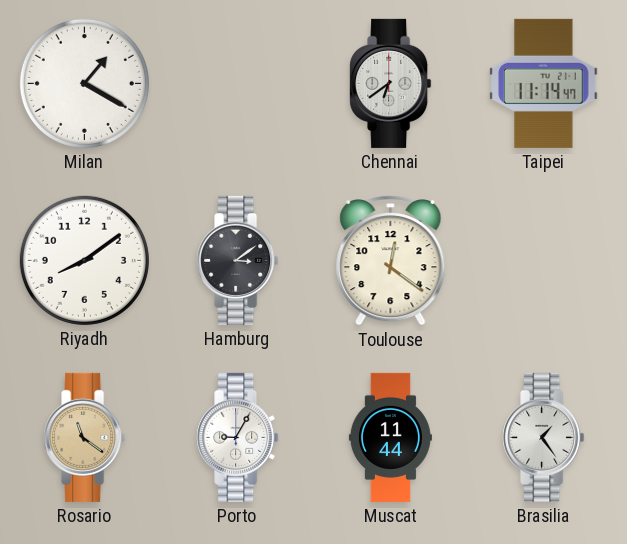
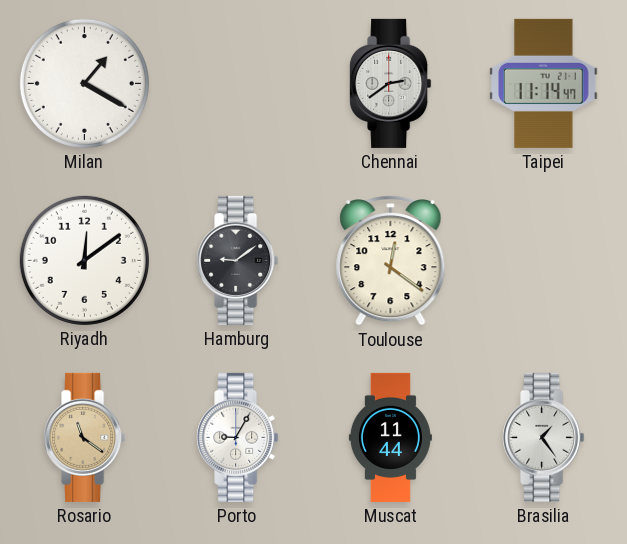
Chennai: 6:39 -> 2:39 (391, 83)
Riyadh: 8:09 -> 12:09 (84, 260)
Hamburg: 3:09 -> 9:09 (238, 260)
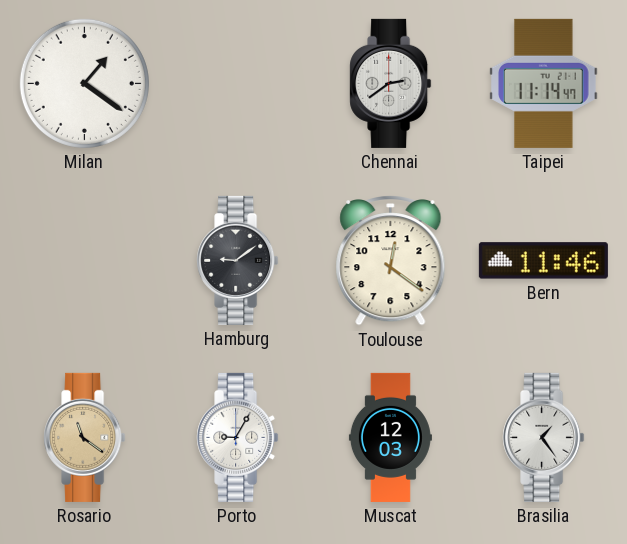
Milan: 1:20 -> 1:21 (84, 83)
Riyadh: 12:09 -> none (84, 260)
Bern: none -> 11:46 (543, 261)
Muscat: 11:44 -> 12:03 (390, 437)
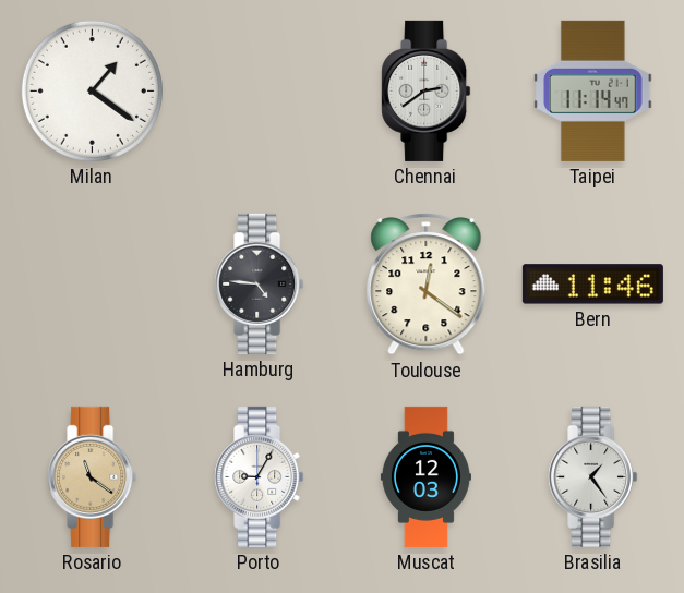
Hamburg: 9:09 -> 4:46 (260, 283)
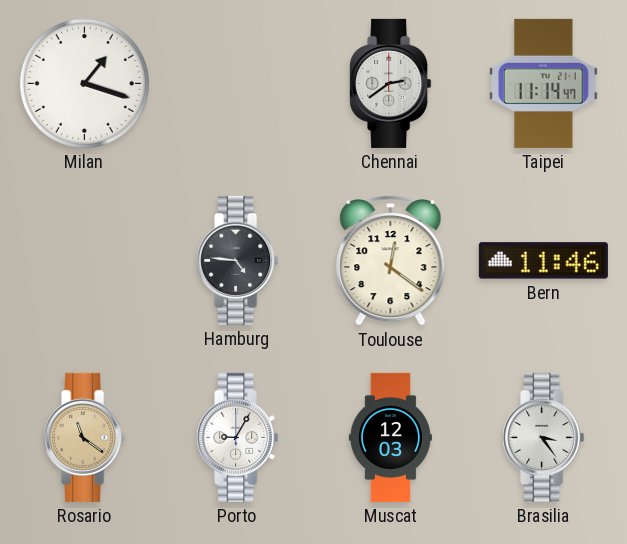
Milan: 1:21 -> 1:18 (84, 83)
Brasilia: 1:24 -> 3:24 (544, 437)
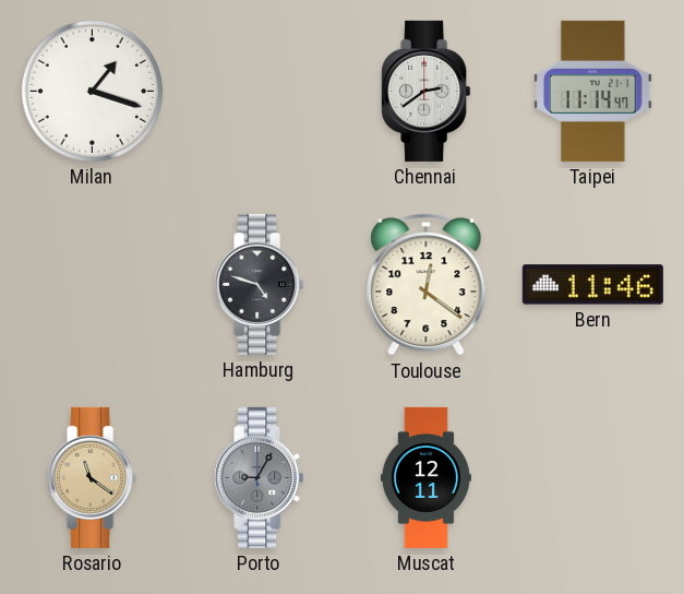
Hamburg: 4:46 -> 4:48 (260, 284)
Porto dial: white -> grey (260, 477)
Muscat: 12:03 -> 12:11 (425, 477)
Brasilia: 3:24 -> none (544, 437)
